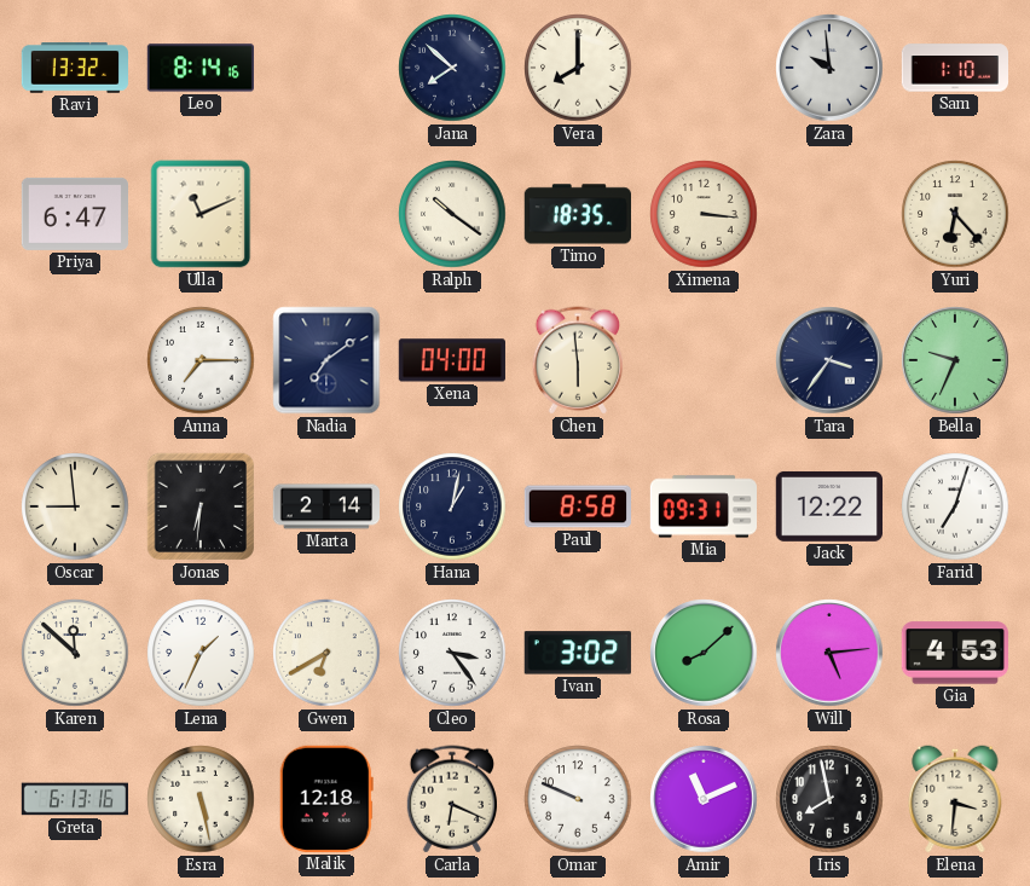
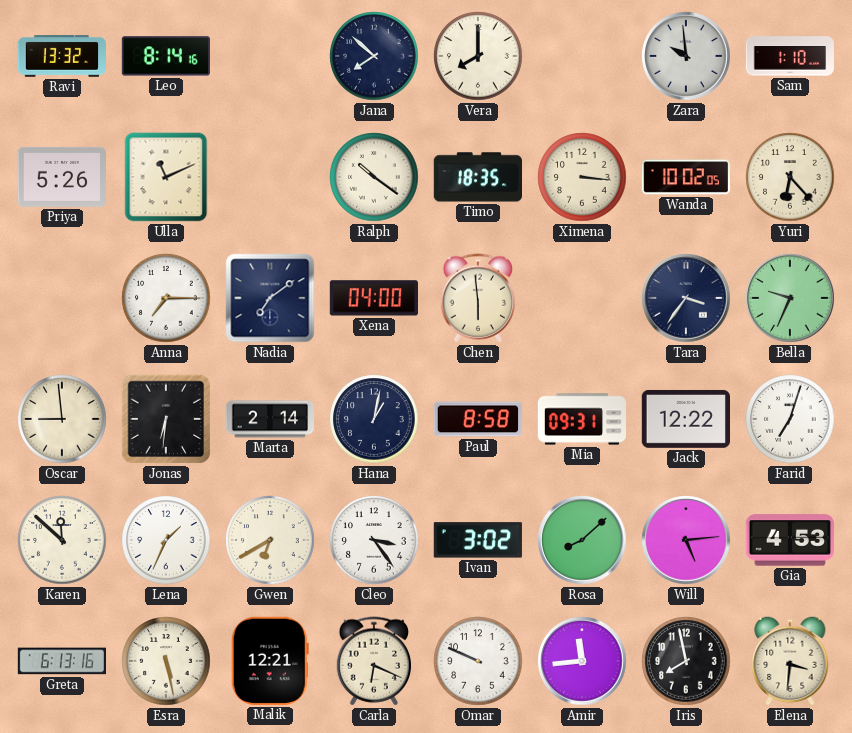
Priya: 6:47 -> 5:26 (61, 177)
Wanda: none -> 10:02 (685, 177)
Malik: 12:18 -> 12:21 (270, 661)
Amir: 11:11 -> 11:44 (582, 661)
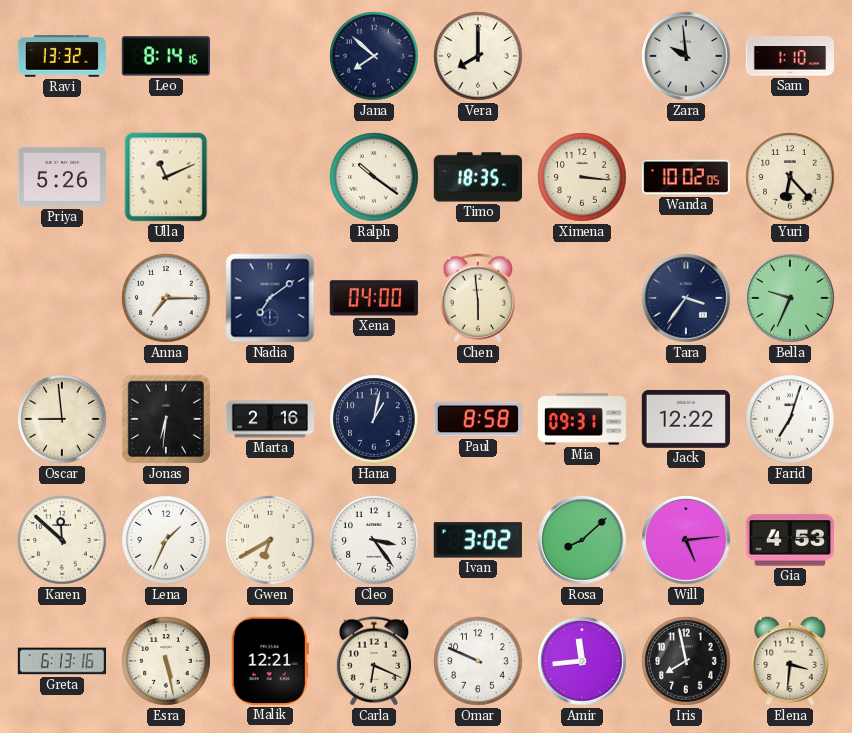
Marta: 2:14 -> 2:16 (269, 419)
